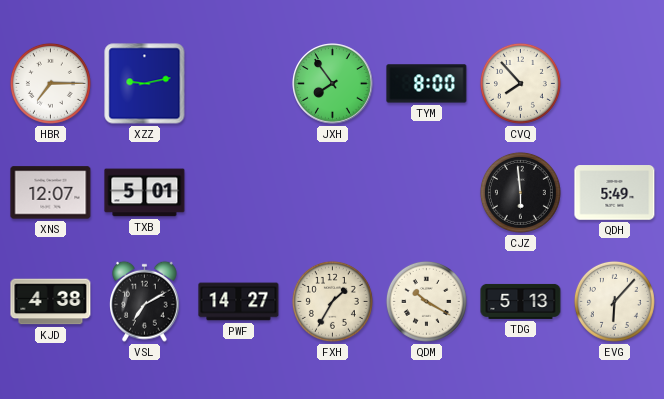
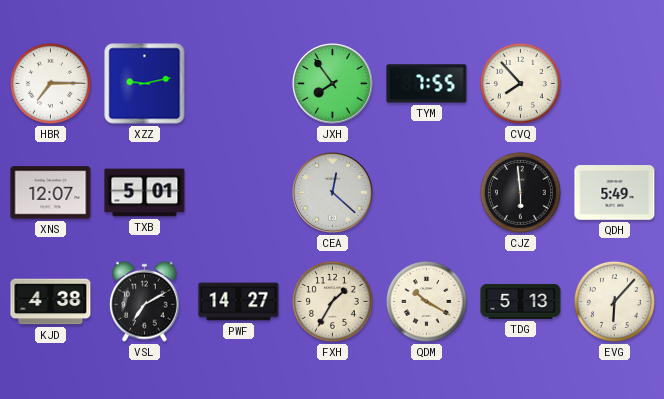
TYM: 8:00 -> 7:55 (427, 84)
CEA: none -> 12:22 (333, 193)
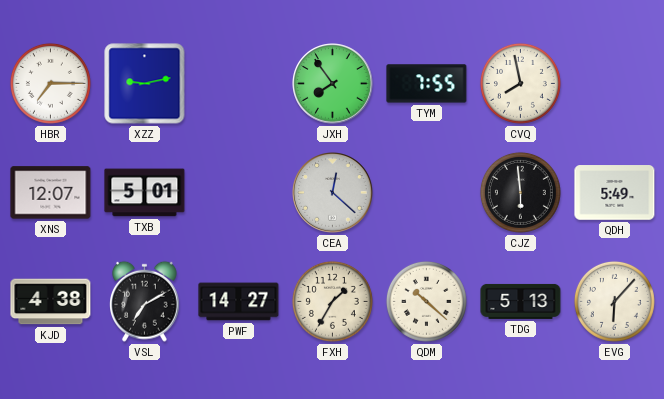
CVQ: 7:53 -> 7:58 (520, 83)
QDM: 10:20 -> 10:22 (426, 301)
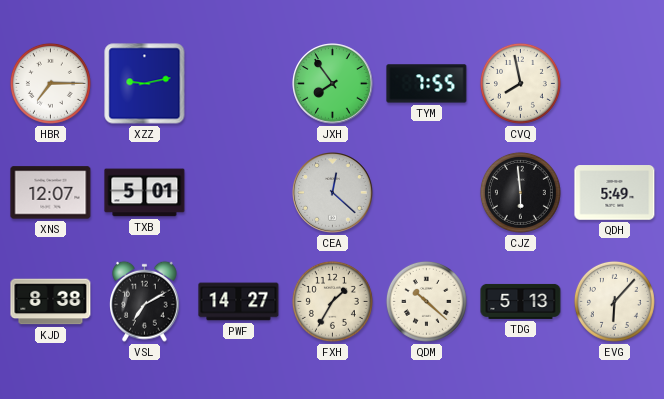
KJD: 4:38 -> 8:38 (51, 302)
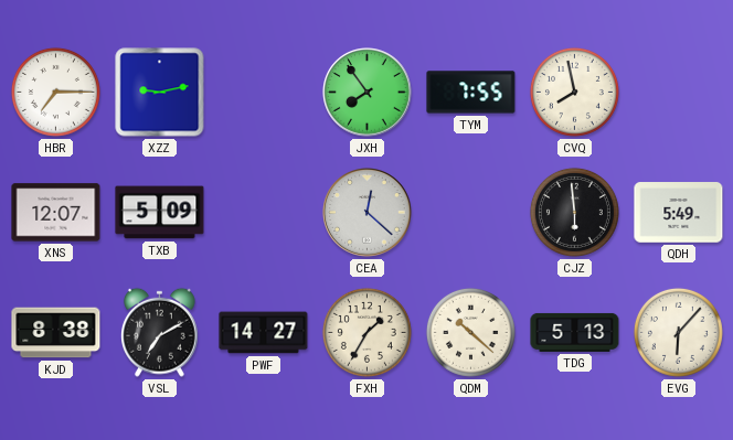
TXB: 5:01 -> 5:09 (160, 213)
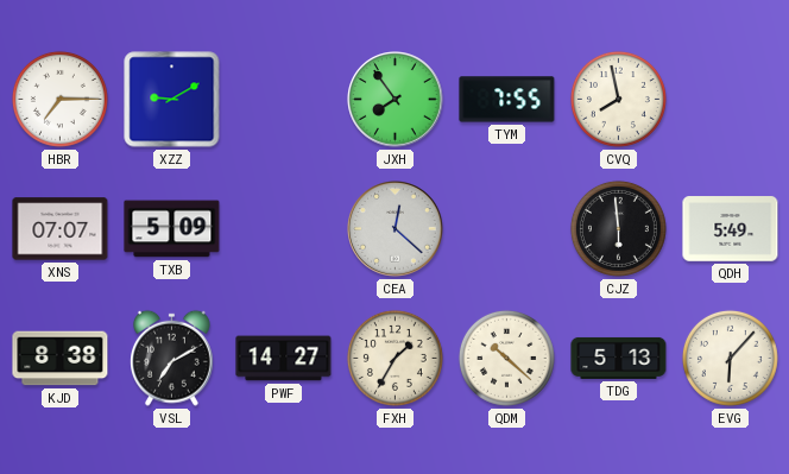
XZZ: 9:13 -> 9:10 (172, 100)
XNS: 12:07 -> 07:07 (61, 229)
